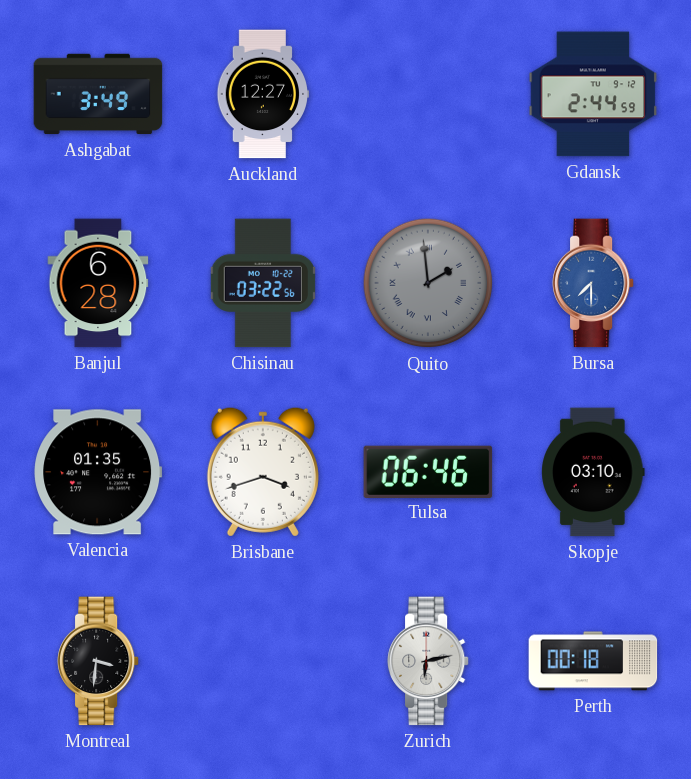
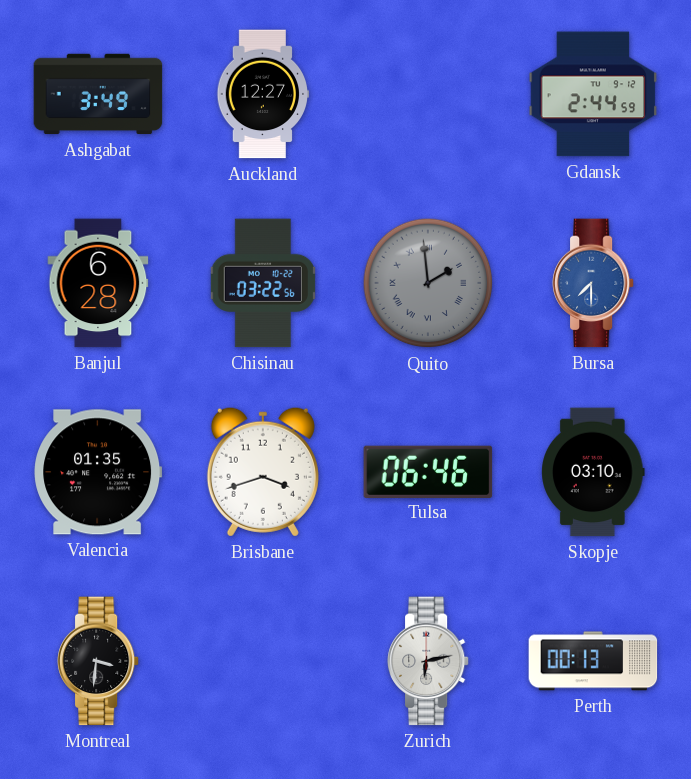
Perth: 00:18 -> 00:13 (593, 661)
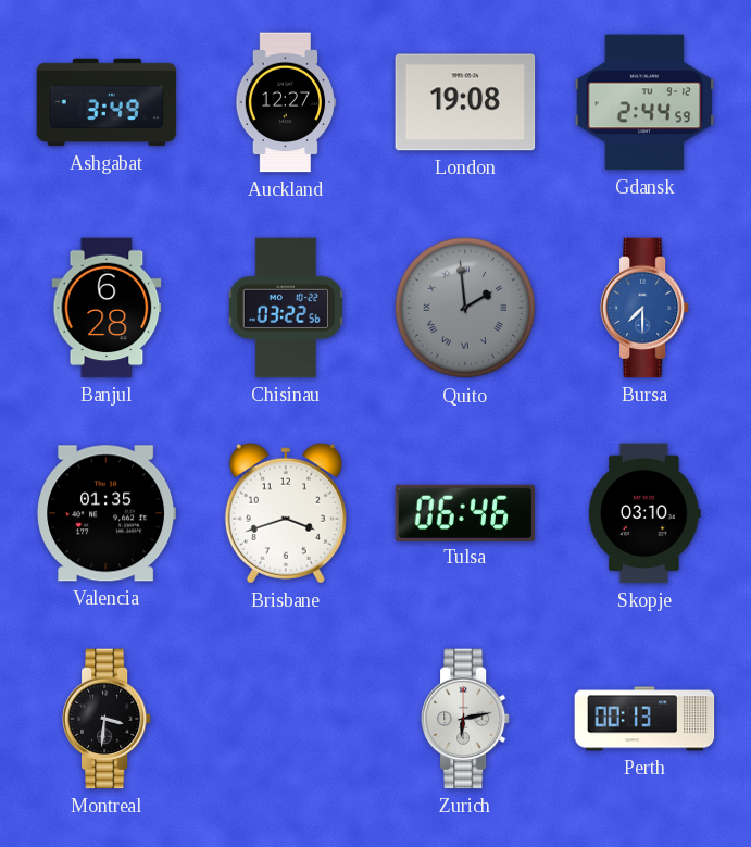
London: none -> 19:08 (465, 102)
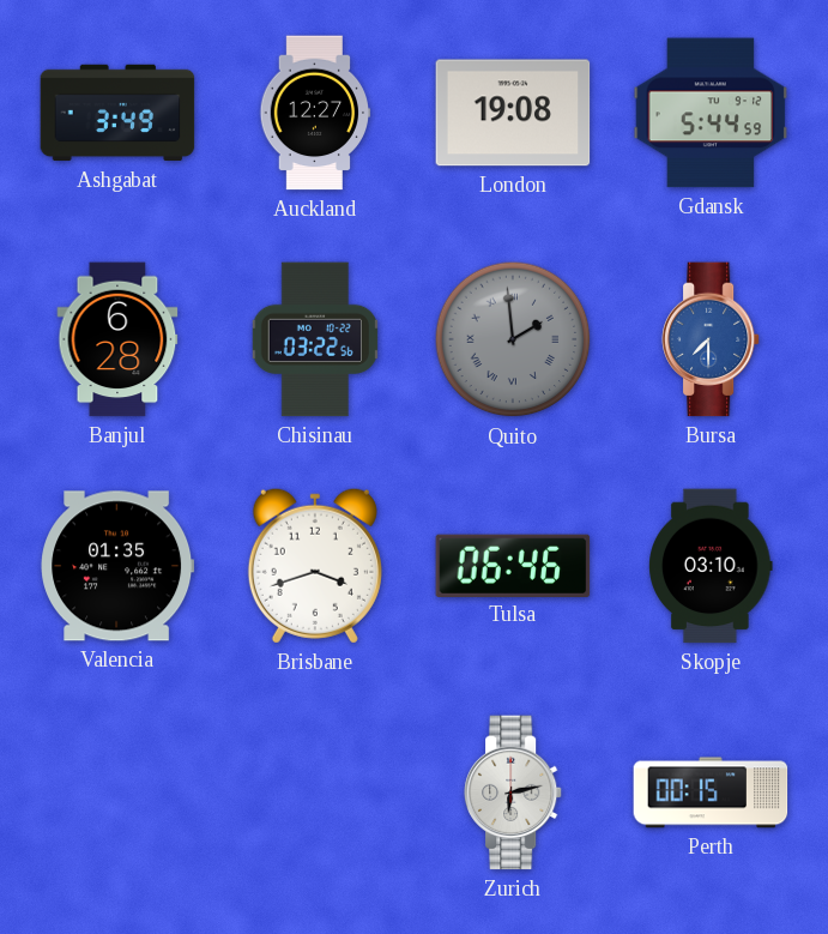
Gdansk: 2:44 -> 5:44 (711, 113)
Montreal: 3:31 -> none (107, 719)
Perth: 00:13 -> 00:15 (711, 793)
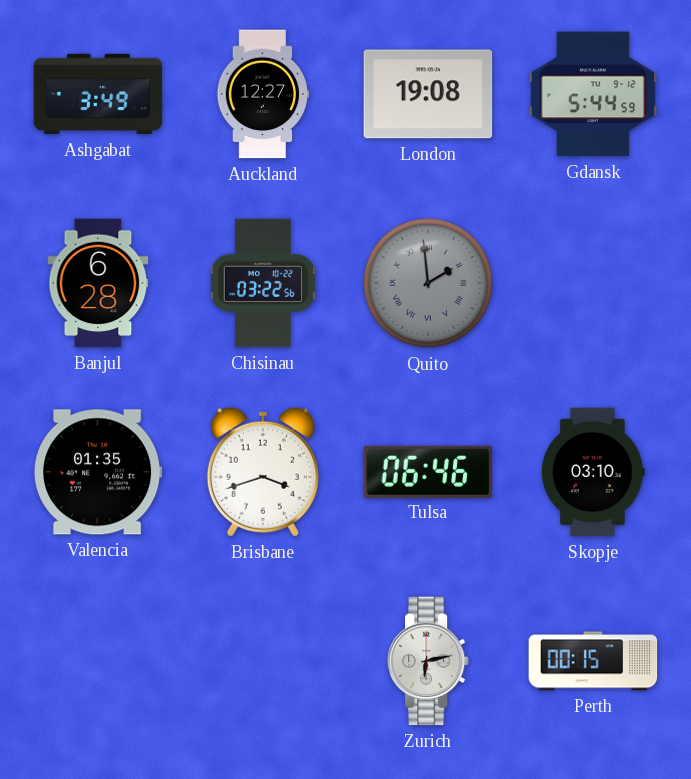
Bursa: 7:30 -> none (711, 339)
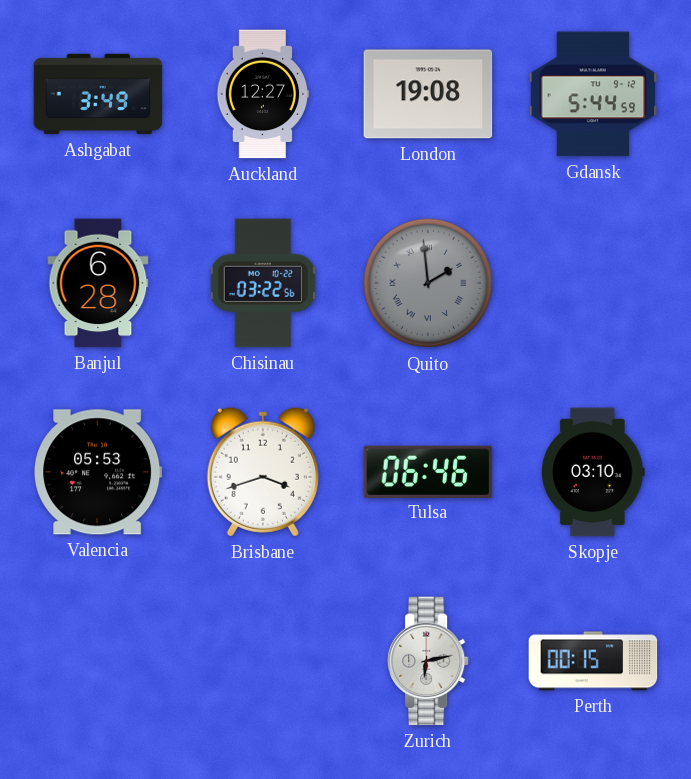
Valencia: 01:35 -> 05:53 (98, 472)
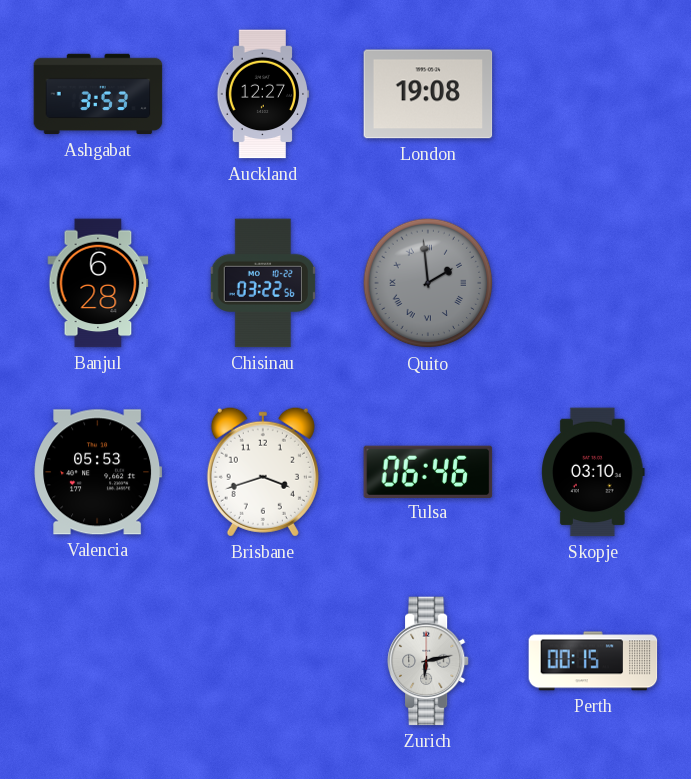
Ashgabat: 3:49 -> 3:53 (98, 94)
Gdansk: 5:44 -> none (593, 94)
